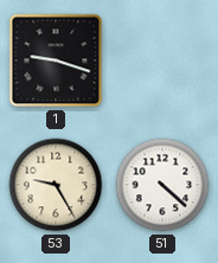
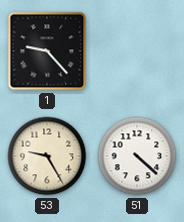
1: 9:18 -> 9:23 (47, 51)
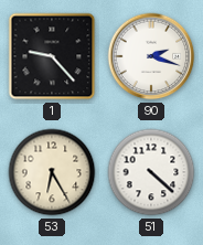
90: none -> 2:18 (151, 56)
53: 9:25 -> 6:25 (52, 172)
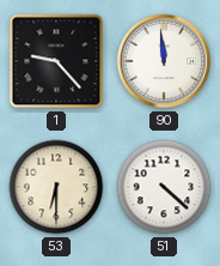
90: 2:18 -> 11:59 (164, 61)
53: 6:25 -> 6:30 (56, 187)
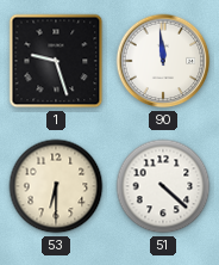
1: 9:23 -> 9:27 (56, 61)
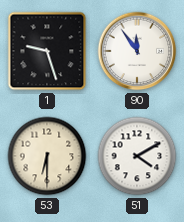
90: 11:59 -> 11:54 (137, 51)
51: 4:22 -> 4:10 (137, 156)
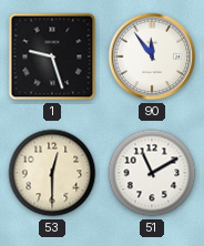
53: 6:30 -> 12:30 (52, 173)
51: 4:10 -> 11:10 (152, 173)
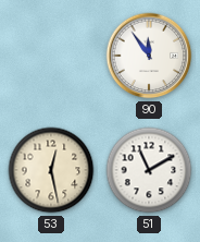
1: 9:27 -> none (52, 57)
53: 12:30 -> 12:28 (51, 170)
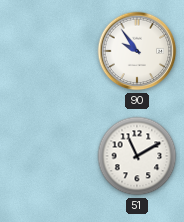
90: 11:54 -> 9:54 (137, 51)
53: 12:28 -> none (51, 170)
